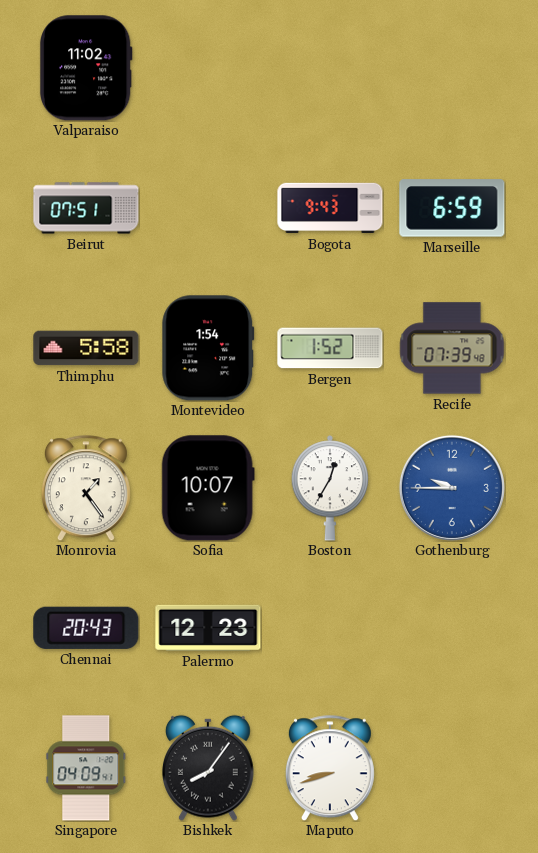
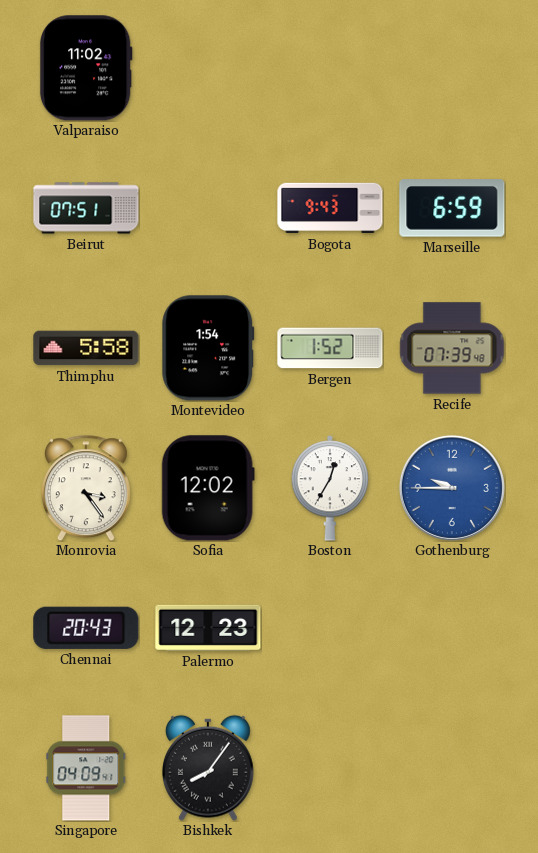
Monrovia: 1:24 -> 3:24 (86, 488)
Sofia: 10:07 -> 12:02 (208, 488)
Maputo: 8:42 -> none (330, 768)
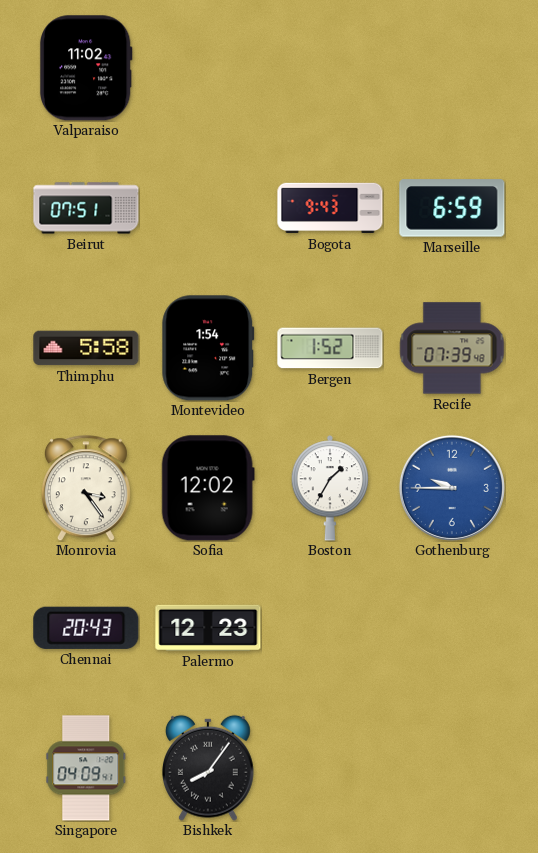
Boston: 12:35 -> 1:35 (330, 488)
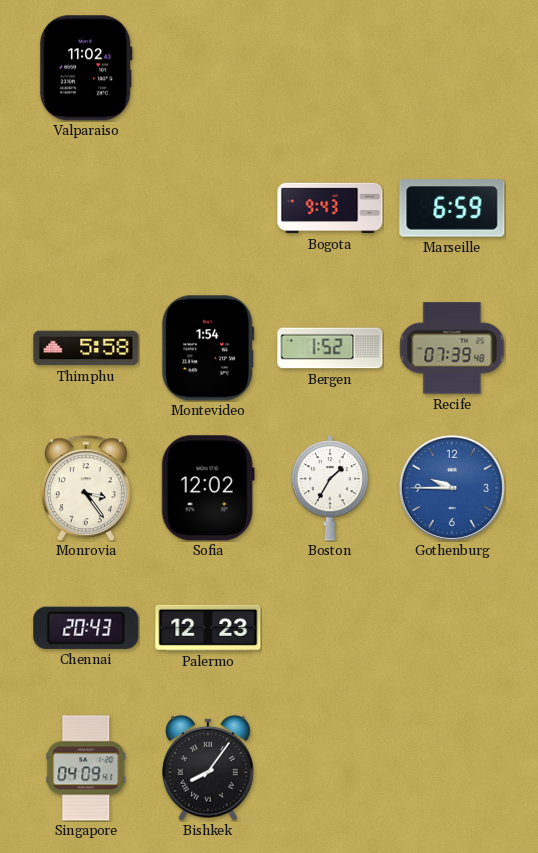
Beirut: 07:51 -> none (86, 208)
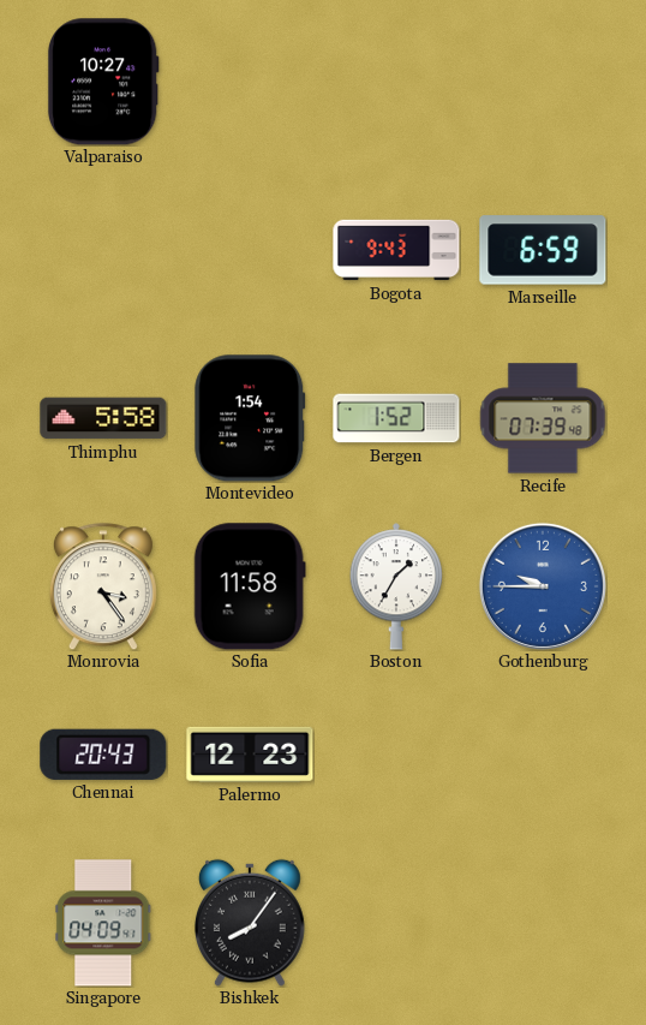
Valparaiso: 11:02 -> 10:27 (103, 82)
Sofia: 12:02 -> 11:58 (250, 586)
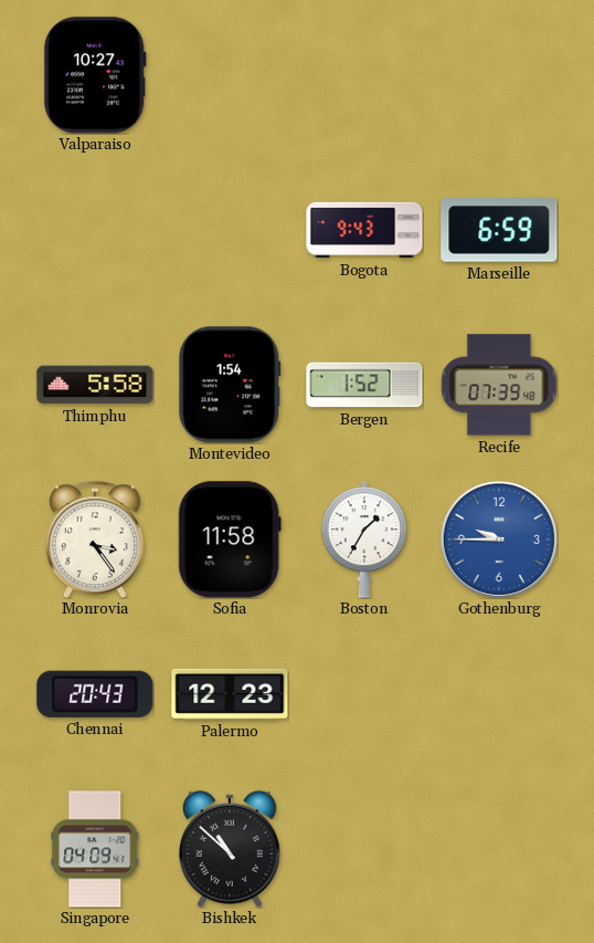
Bishkek: 8:06 -> 10:52 (230, 849)
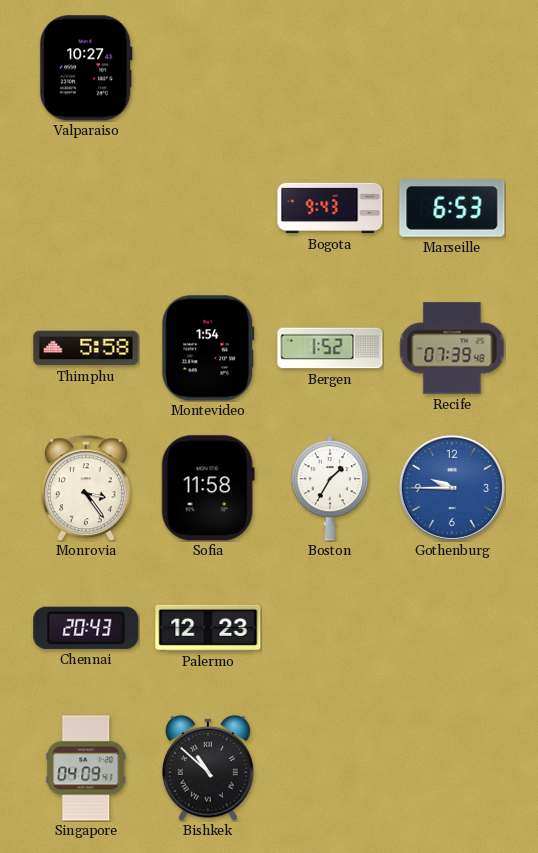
Marseille: 6:59 -> 6:53 (452, 208)
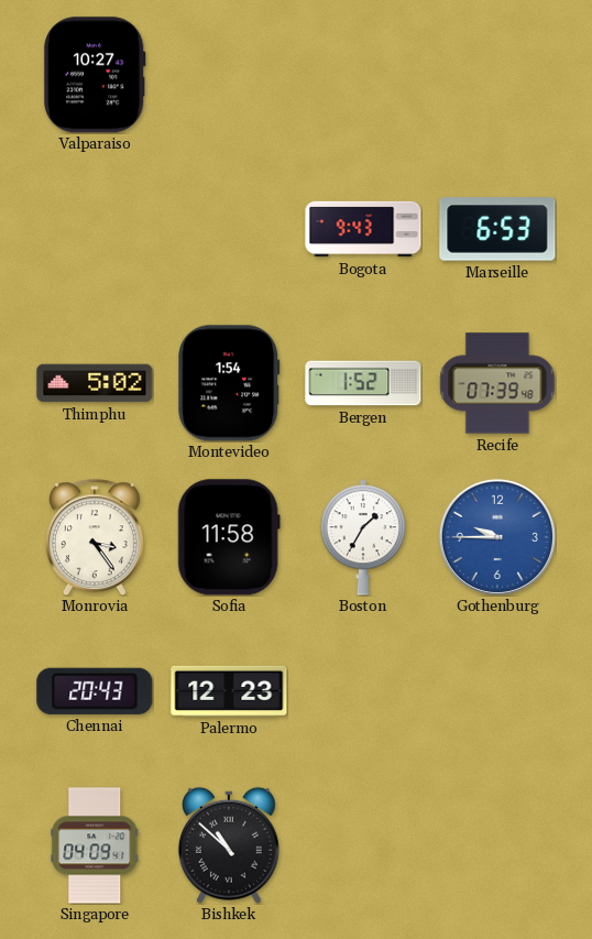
Thimphu: 5:58 -> 5:02 (95, 383)
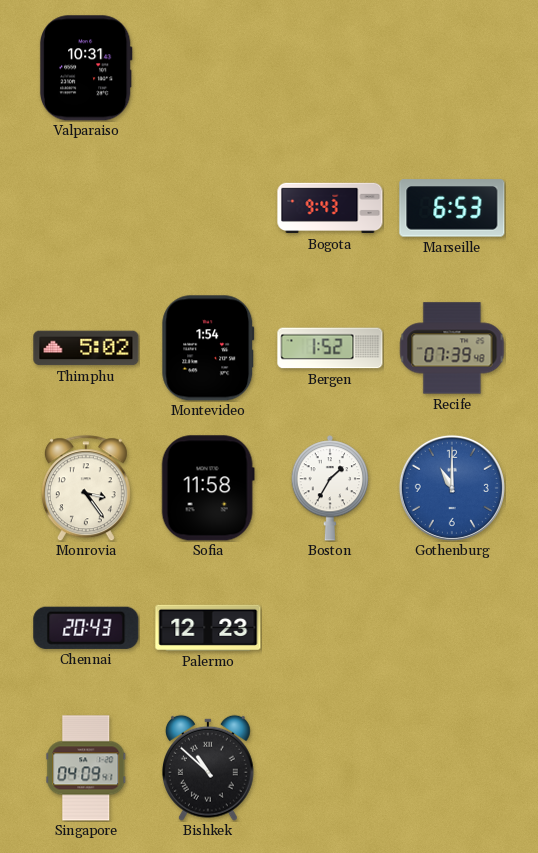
Valparaiso: 10:27 -> 10:31 (86, 68)
Gothenburg: 9:45 -> 11:00 (452, 488)
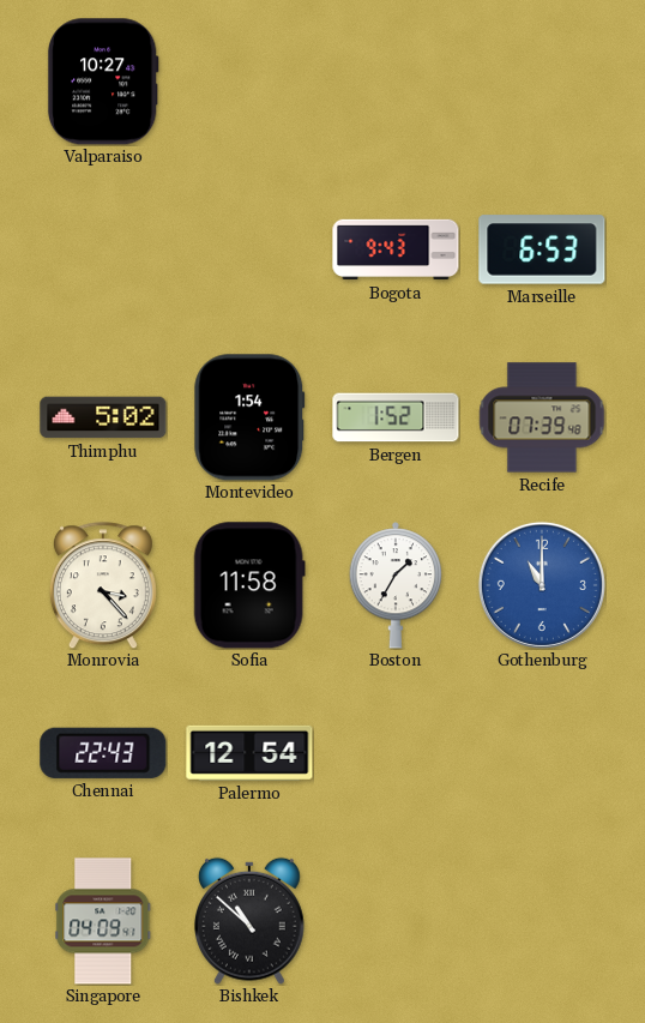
Valparaiso: 10:31 -> 10:27 (103, 82)
Monrovia: 3:24 -> 3:23 (103, 585)
Chennai: 20:43 -> 22:43 (103, 753)
Palermo: 12:23 -> 12:54 (249, 753)
